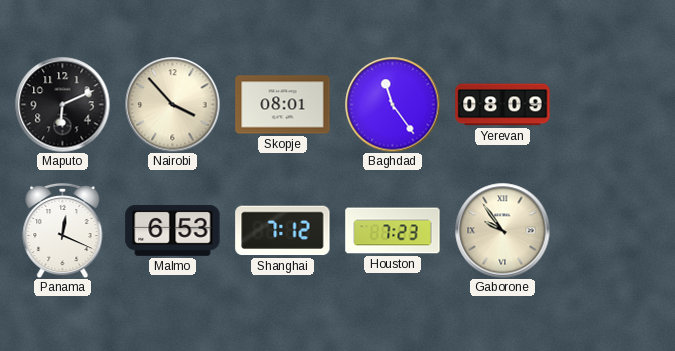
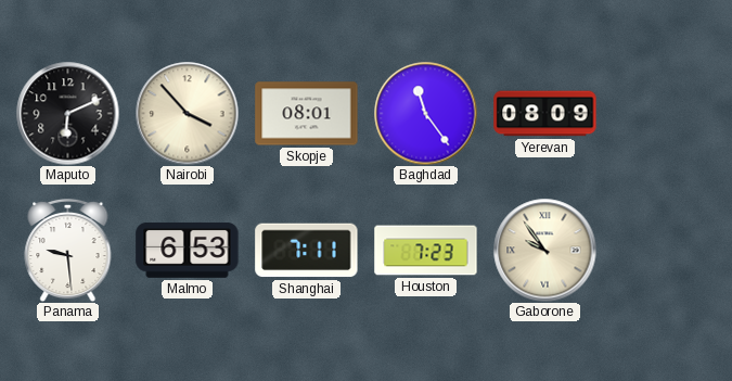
Panama: 12:19 -> 9:29 (68, 250)
Shanghai: 7:12 -> 7:11 (307, 251)
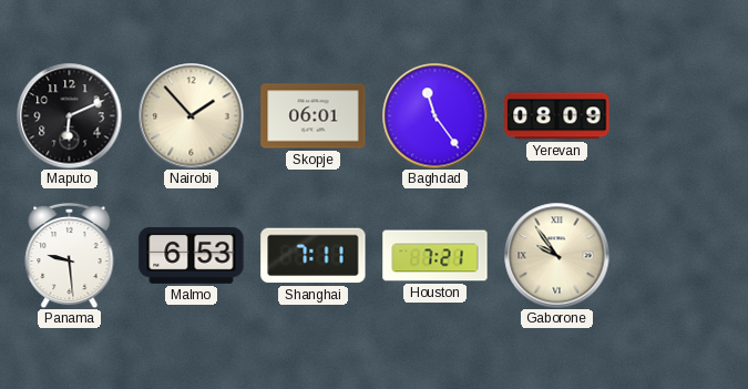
Nairobi: 3:53 -> 1:53 (191, 115)
Skopje: 08:01 -> 06:01 (314, 116)
Houston: 7:23 -> 7:21 (436, 256)
